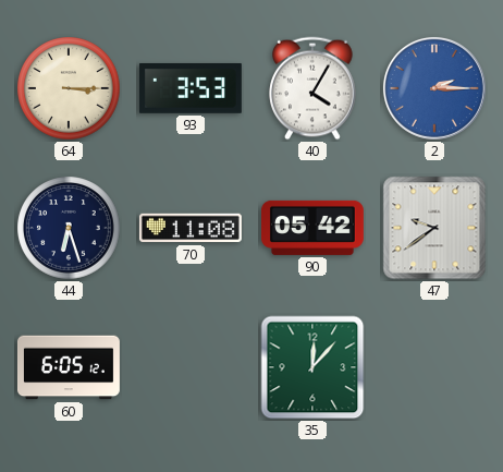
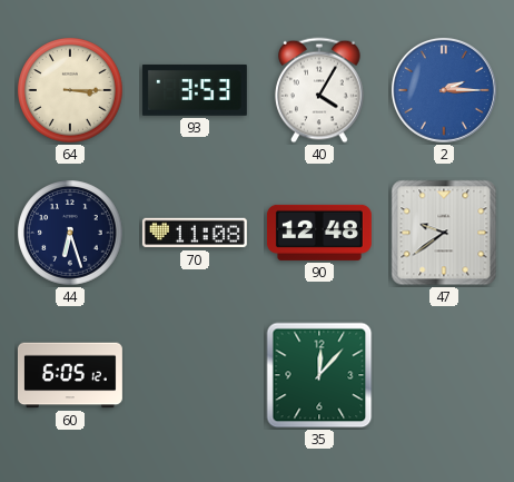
90: 05:42 -> 12:48 (319, 233)
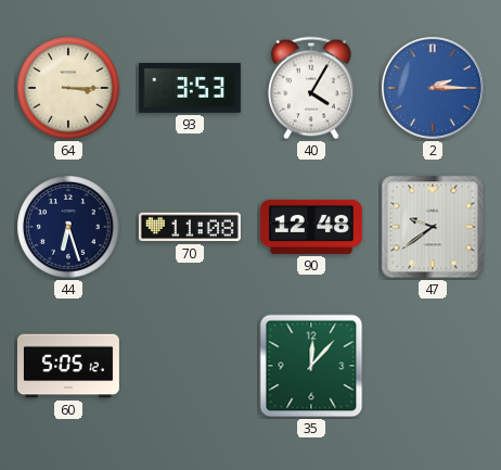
60: 6:05 -> 5:05 (68, 366)
